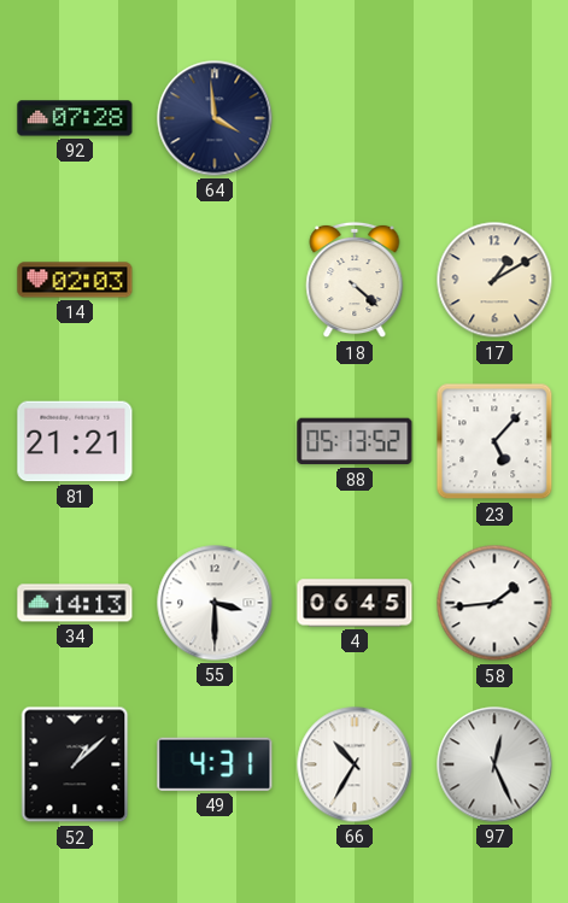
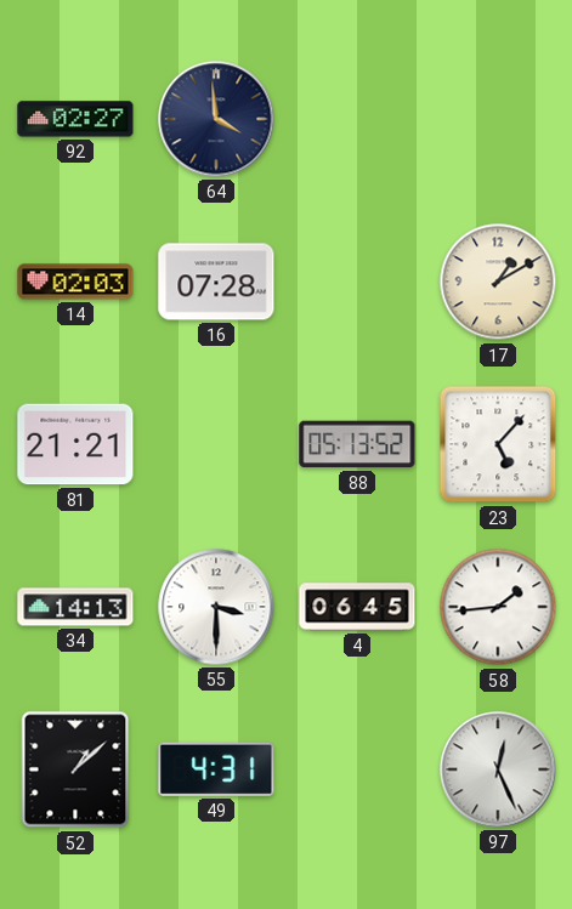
92: 07:28 -> 02:27 (75, 119)
16: none -> 07:28 (216, 282)
18: 4:22 -> none (355, 280)
66: 10:35 -> none (355, 764)
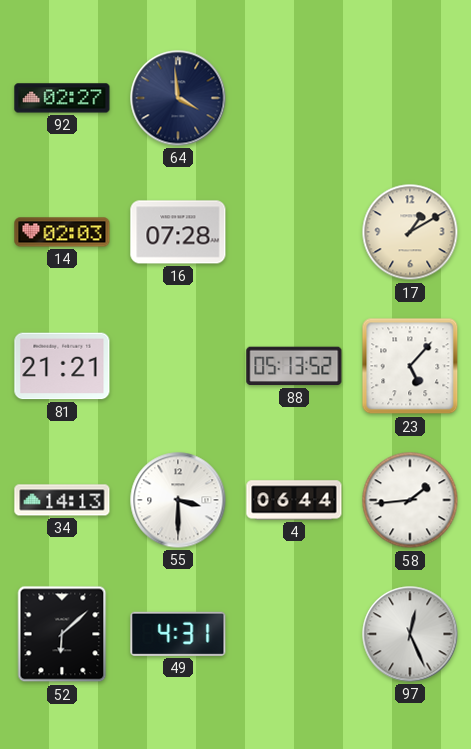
4: 06:45 -> 06:44 (294, 500)
52: 1:08 -> 6:08 (62, 634)
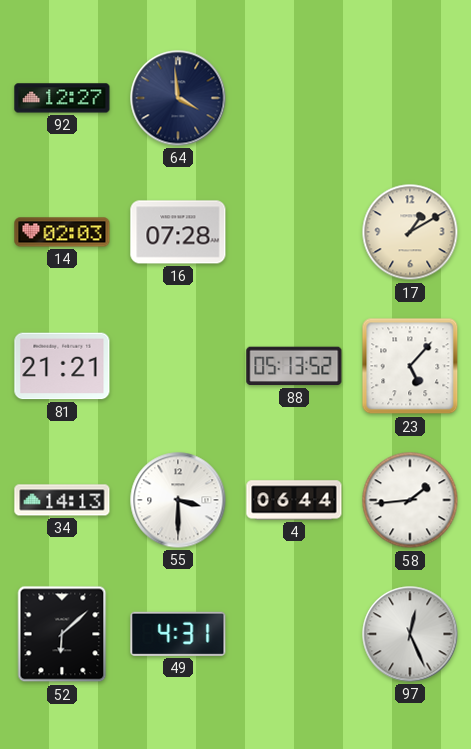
92: 02:27 -> 12:27 (62, 98)
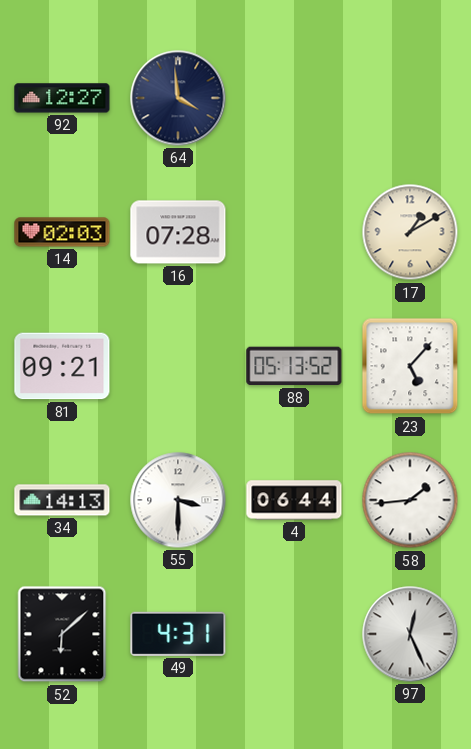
81: 21:21 -> 09:21 (62, 366)
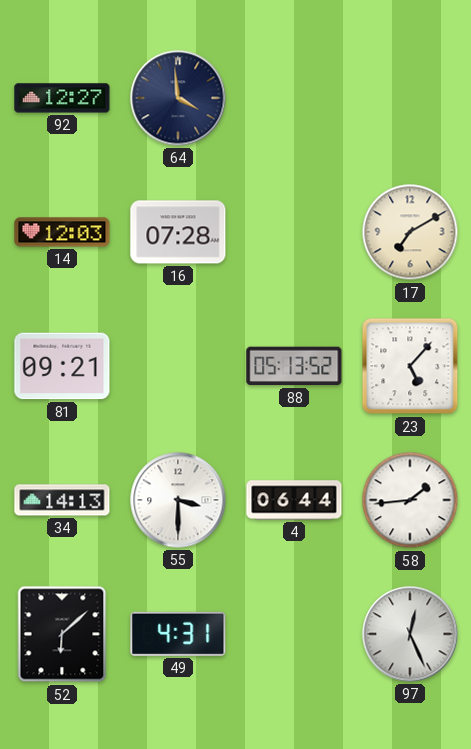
14: 02:03 -> 12:03 (62, 232)
17: 1:10 -> 7:10 (410, 232)
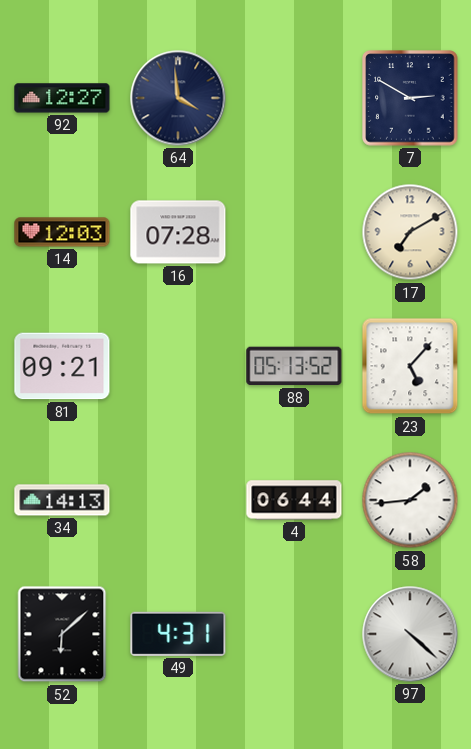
7: none -> 2:50 (410, 98)
55: 3:30 -> none (178, 500)
97: 12:26 -> 4:22 (410, 634)
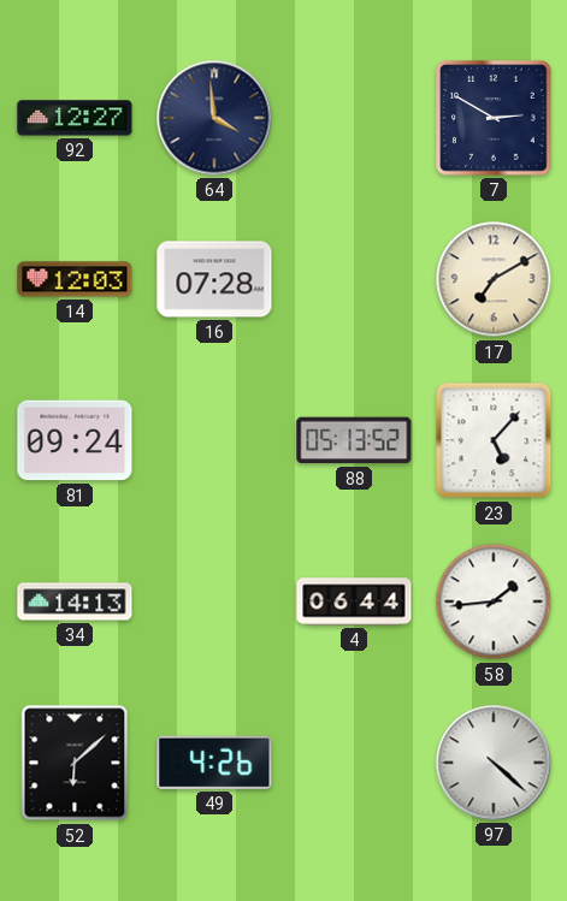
81: 09:21 -> 09:24 (75, 440)
49: 4:31 -> 4:26 (214, 763)
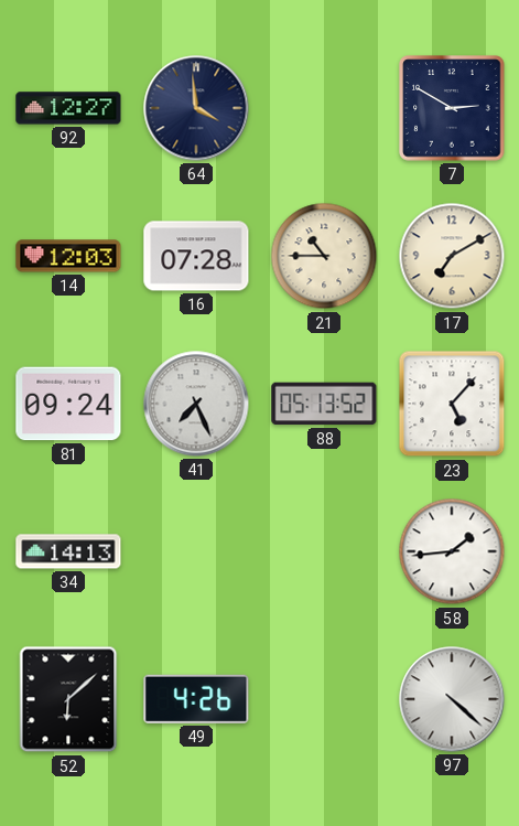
21: none -> 10:45 (324, 256)
41: none -> 7:26 (196, 404)
4: 06:44 -> none (354, 601)
